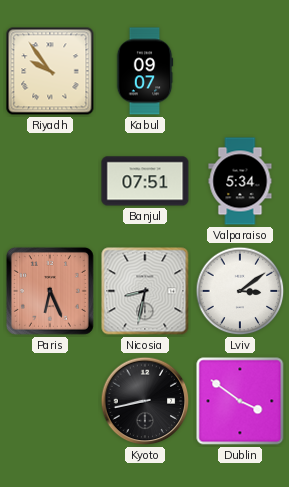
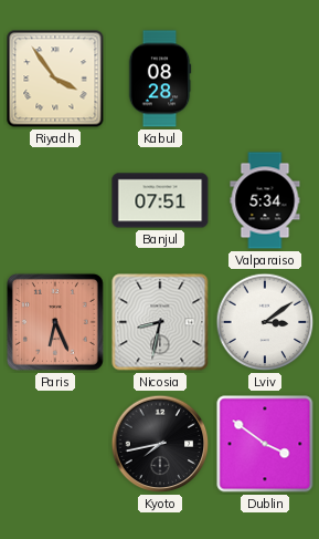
Riyadh: 9:54 -> 3:54 (55, 79)
Kabul: 09:07 -> 08:28 (160, 79)
Kyoto: 8:43 -> 7:43 (160, 444)
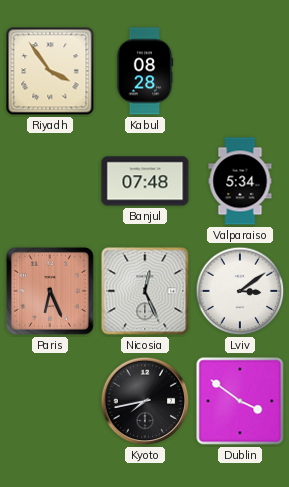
Banjul: 07:51 -> 07:48 (145, 181)
Nicosia: 8:32 -> 12:26 (145, 291)
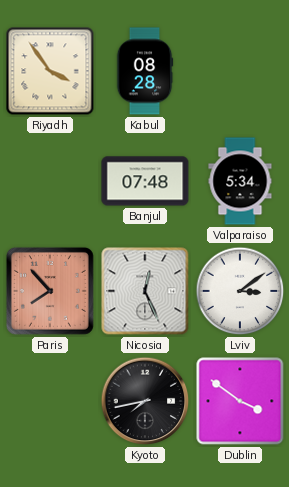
Paris: 6:26 -> 7:53 (50, 291)
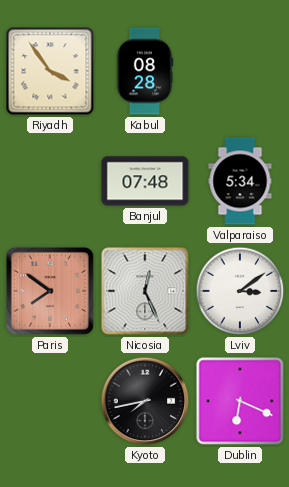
Paris: 7:53 -> 7:51 (50, 291)
Dublin: 3:51 -> 6:19 (240, 401)
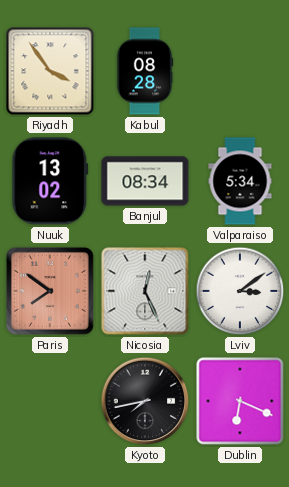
Nuuk: none -> 13:02 (50, 181)
Banjul: 07:48 -> 08:34 (145, 181)
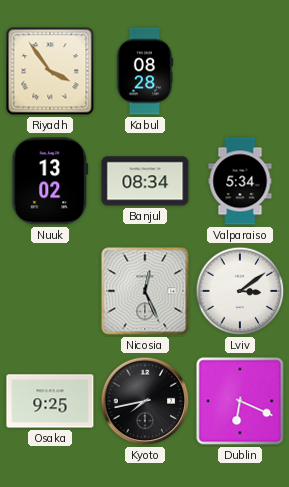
Paris: 7:51 -> none (50, 291)
Osaka: none -> 9:25 (50, 401)
